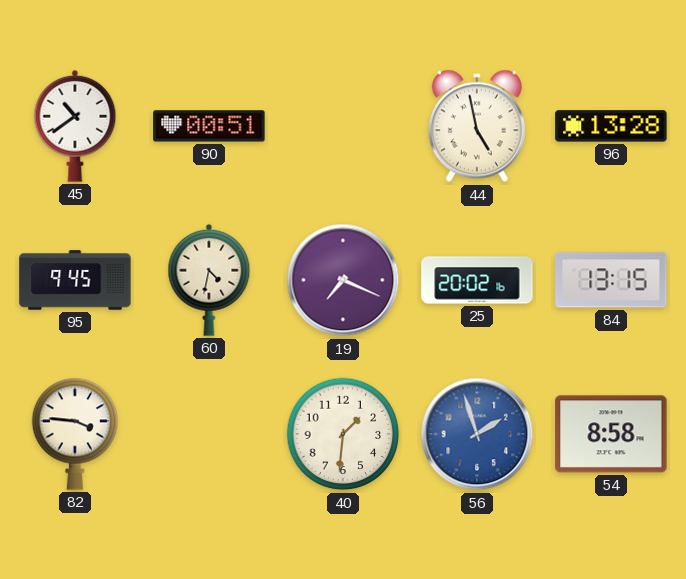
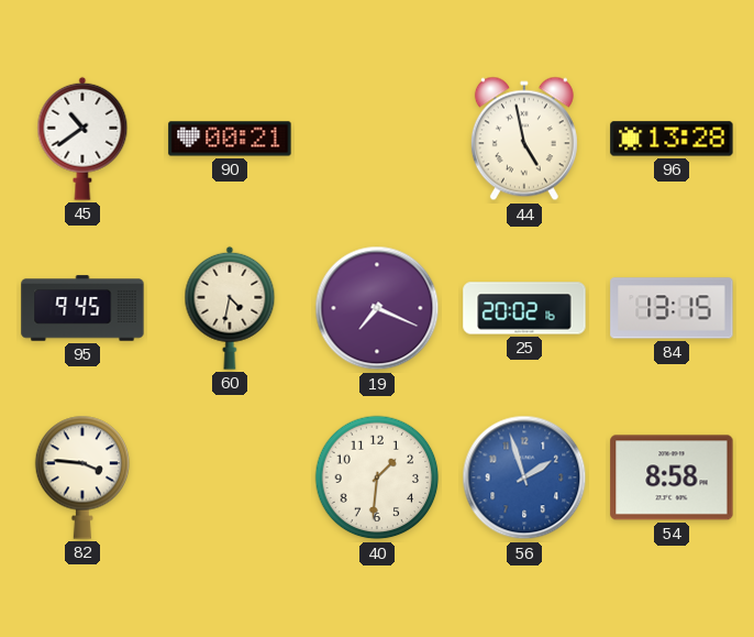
90: 00:51 -> 00:21 (230, 139)
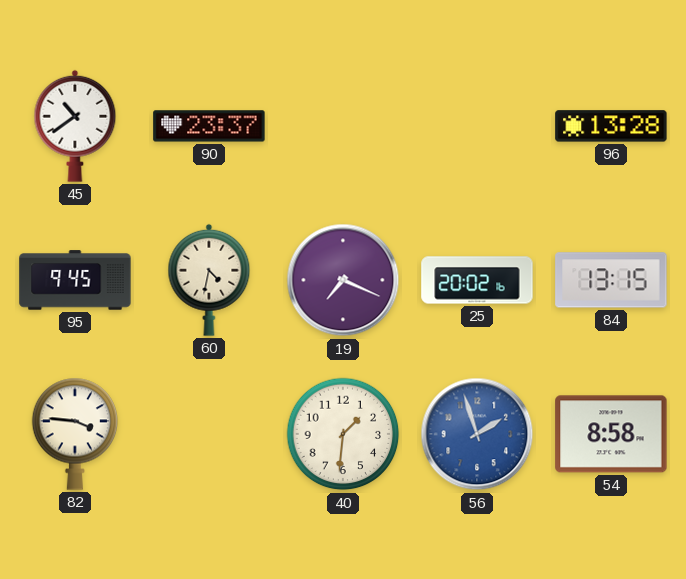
90: 00:21 -> 23:37 (209, 126)
44: 4:58 -> none (524, 139)
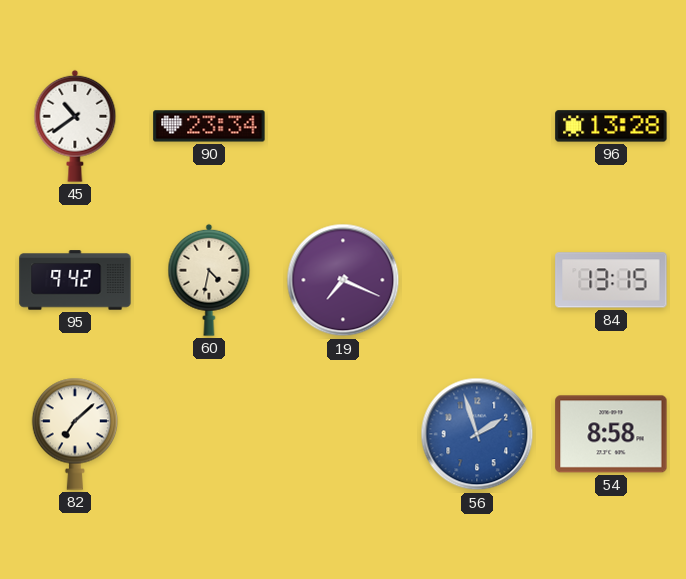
90: 23:37 -> 23:34 (209, 126)
95: 9:45 -> 9:42 (75, 280)
25: 20:02 -> none (477, 280)
82: 3:46 -> 7:08 (75, 434)
40: 1:31 -> none (343, 434)
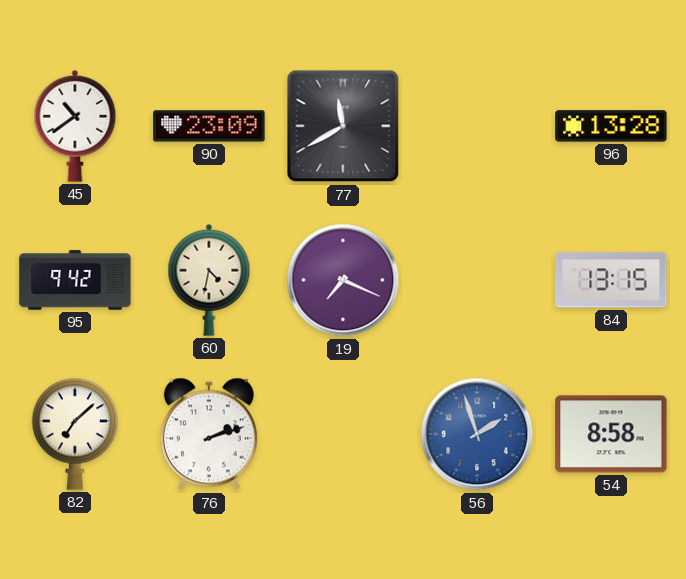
90: 23:34 -> 23:09 (209, 126)
77: none -> 11:40 (343, 126)
76: none -> 2:12 (209, 434)
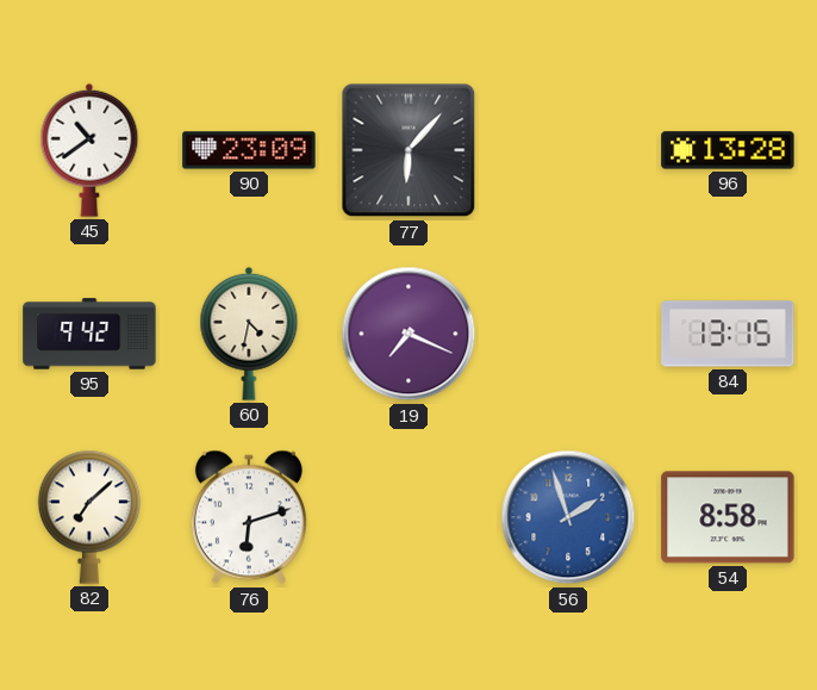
77: 11:40 -> 6:07 (408, 150)
76: 2:12 -> 6:12 (249, 517)
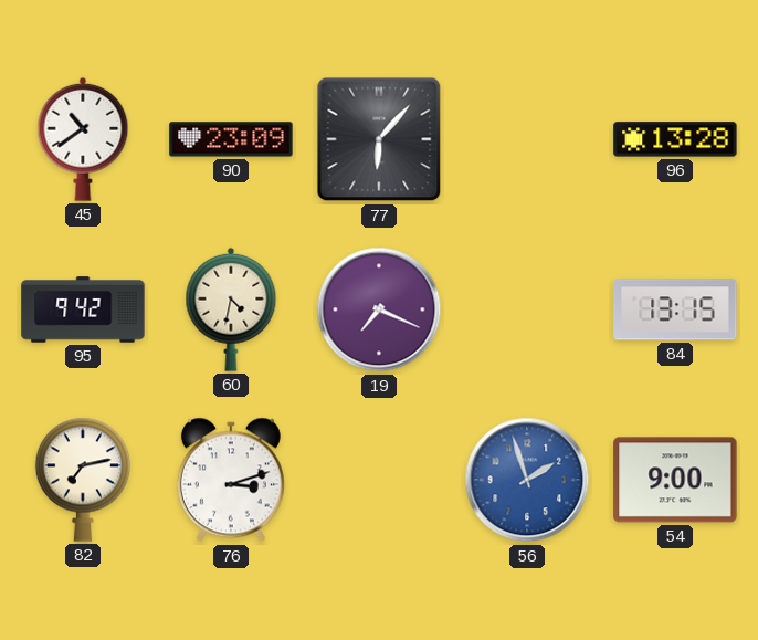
82: 7:08 -> 7:13 (83, 480)
76: 6:12 -> 3:12 (231, 480)
54: 8:58 -> 9:00 (675, 480)
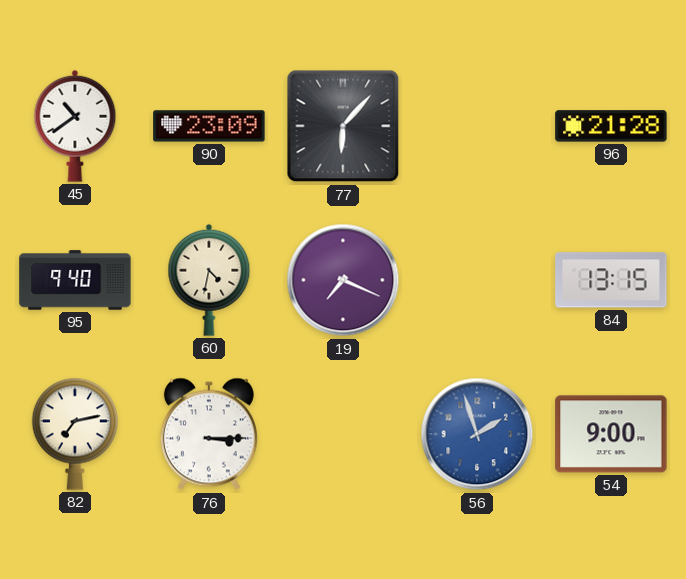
96: 13:28 -> 21:28 (611, 126)
95: 9:42 -> 9:40 (75, 280)
76: 3:12 -> 3:15 (209, 434)
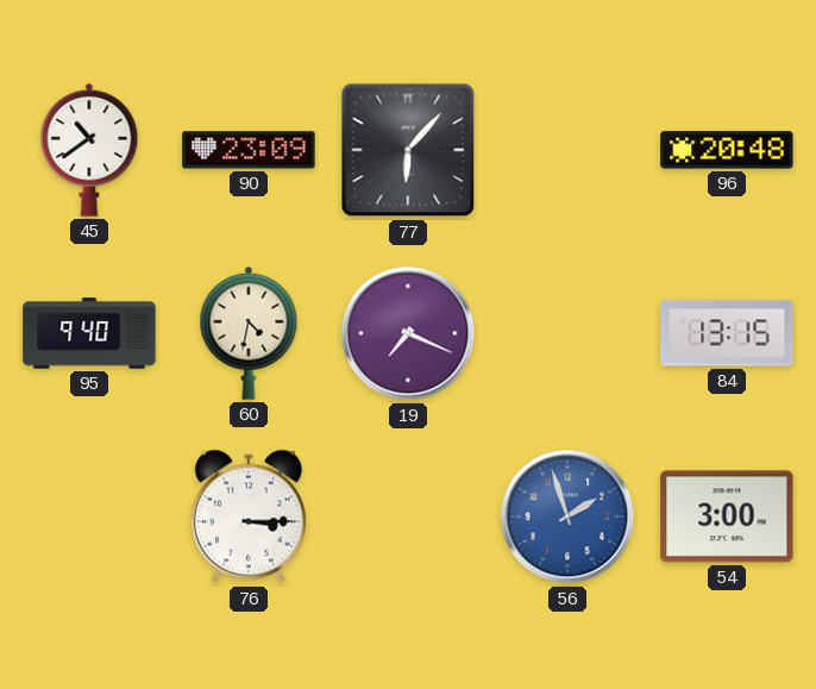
96: 21:28 -> 20:48 (727, 150)
82: 7:13 -> none (75, 434)
54: 9:00 -> 3:00 (727, 516)
